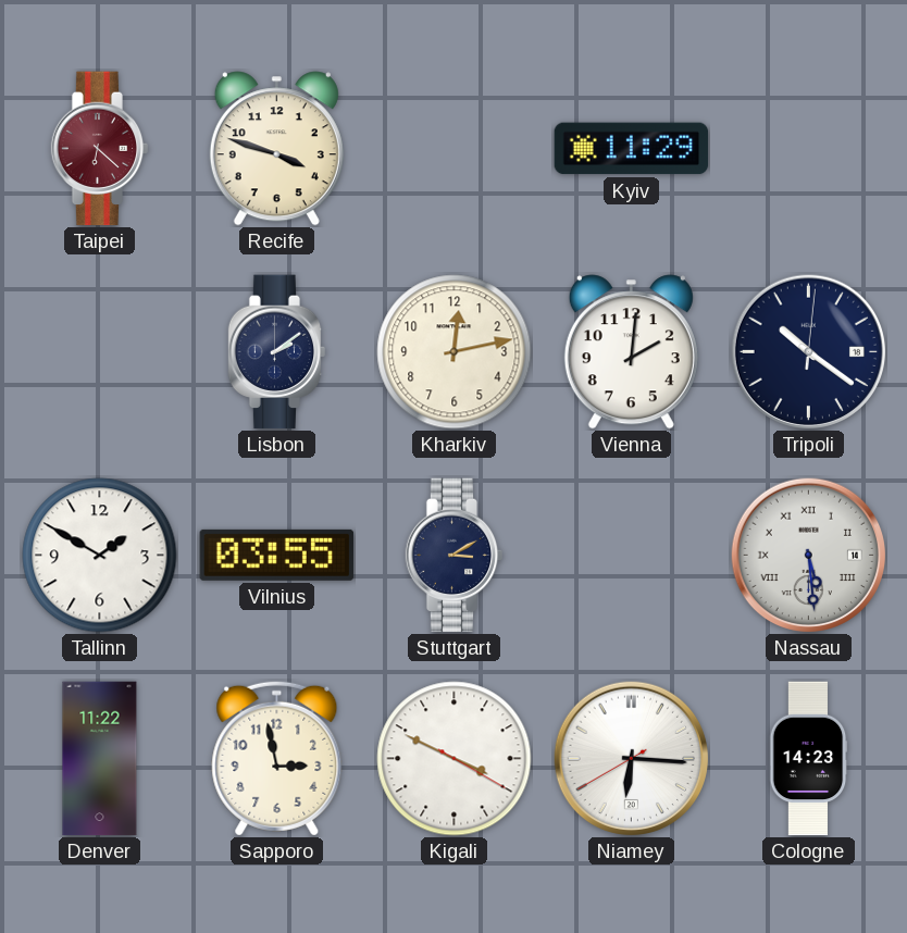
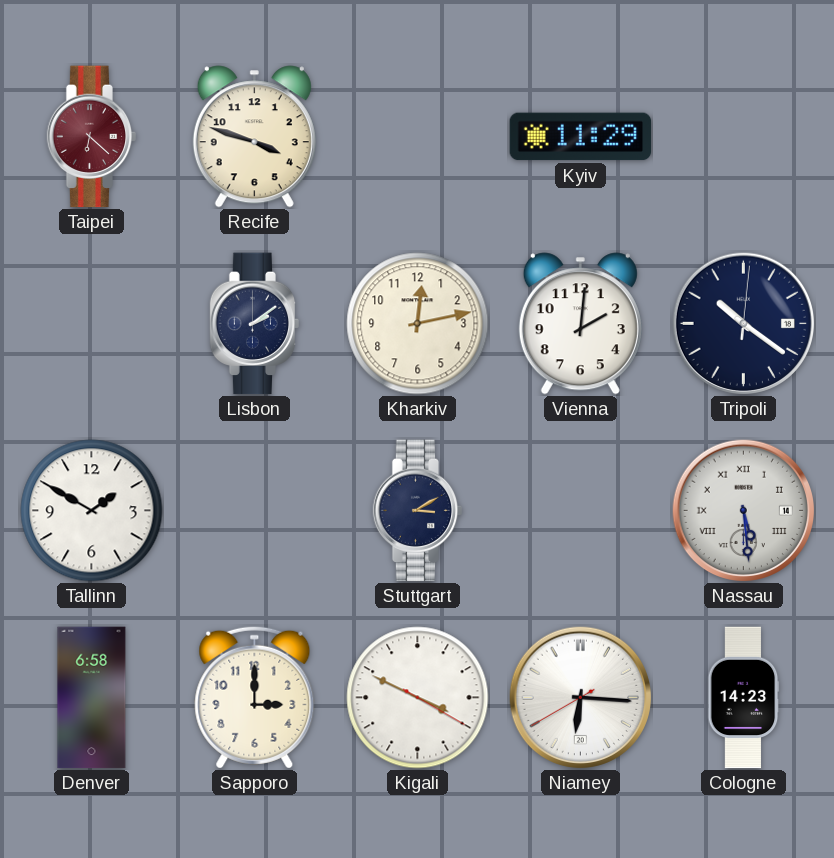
Vilnius: 03:55 -> none (277, 555)
Denver: 11:22 -> 6:58 (92, 698)
Sapporo: 2:58 -> 3:00 (255, 697)
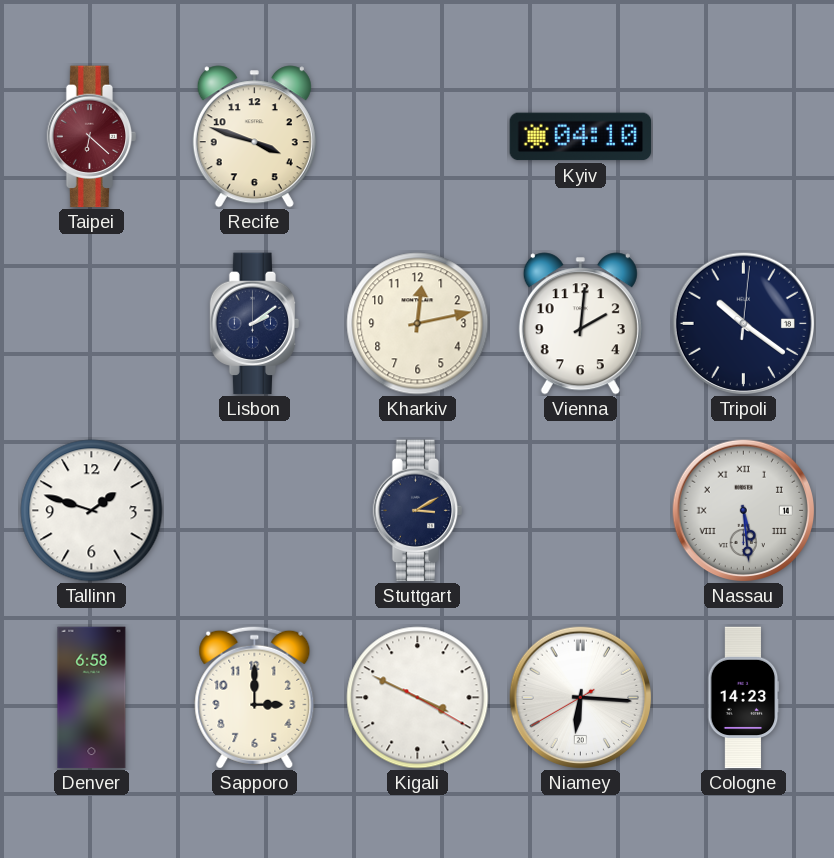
Kyiv: 11:29 -> 04:10 (581, 137)
Tallinn: 1:50 -> 1:48 (92, 511)
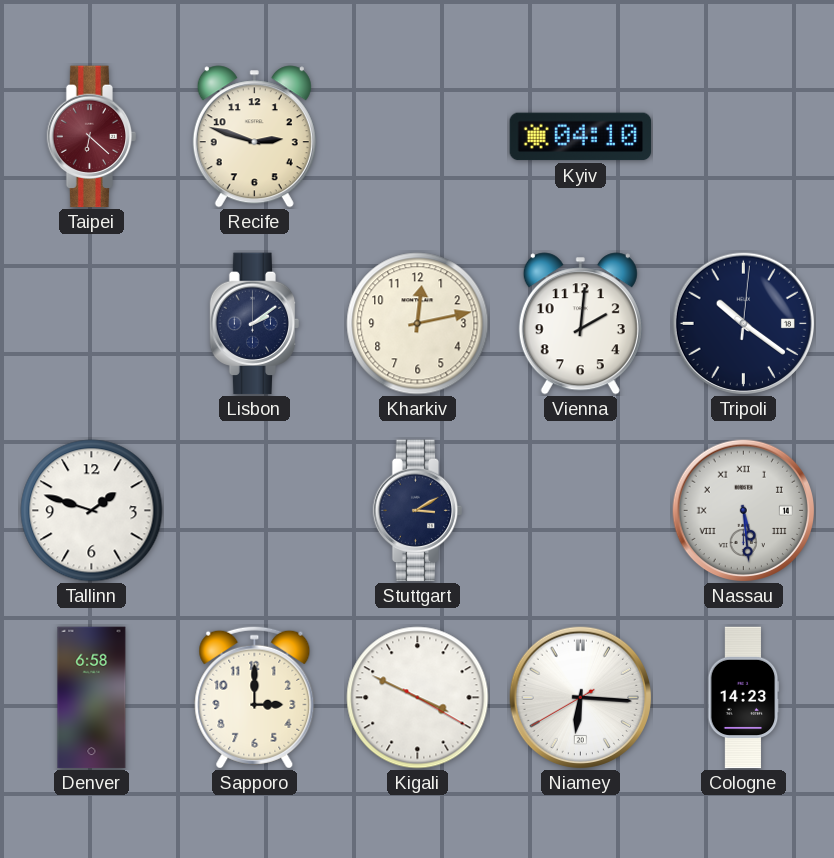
Recife: 3:48 -> 2:48 (254, 137)
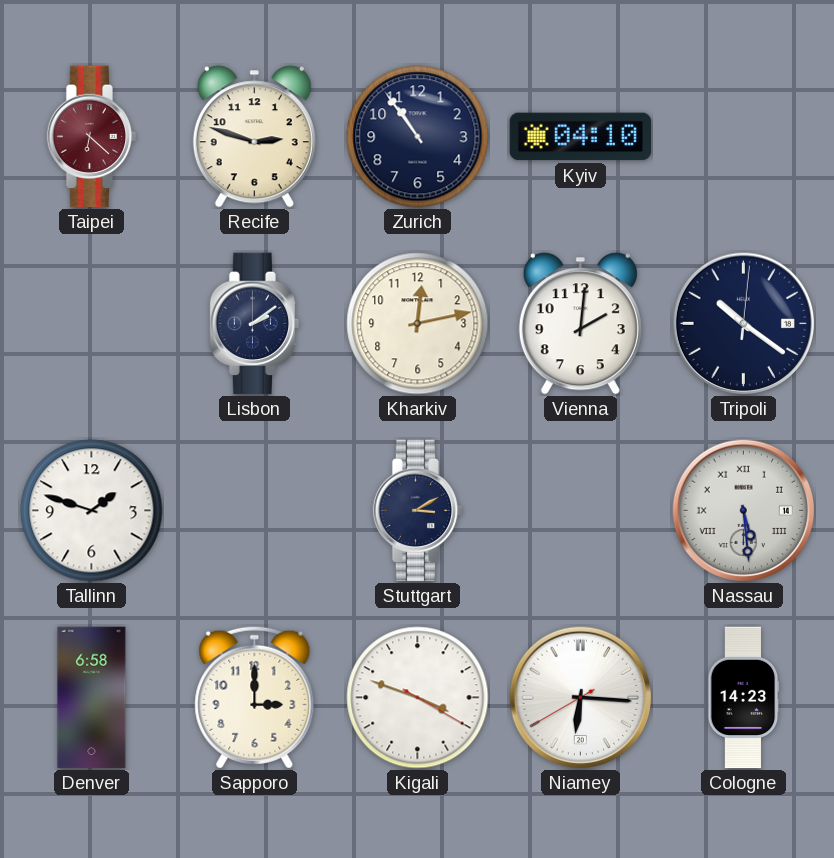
Zurich: none -> 10:54 (418, 137)
Kigali: 3:49 -> 3:48 (418, 698)
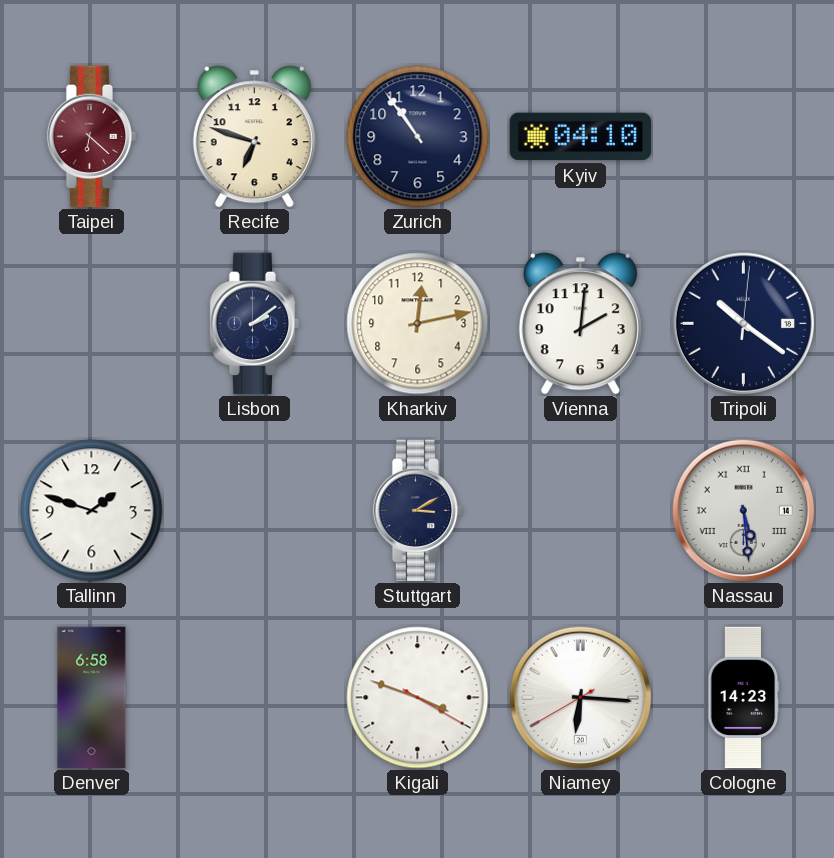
Recife: 2:48 -> 6:48 (254, 137)
Sapporo: 3:00 -> none (255, 697)
